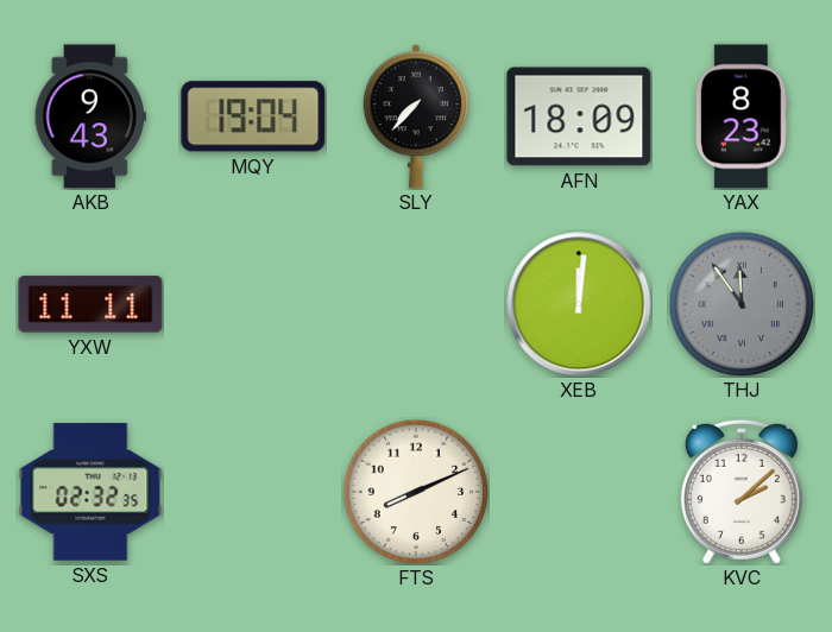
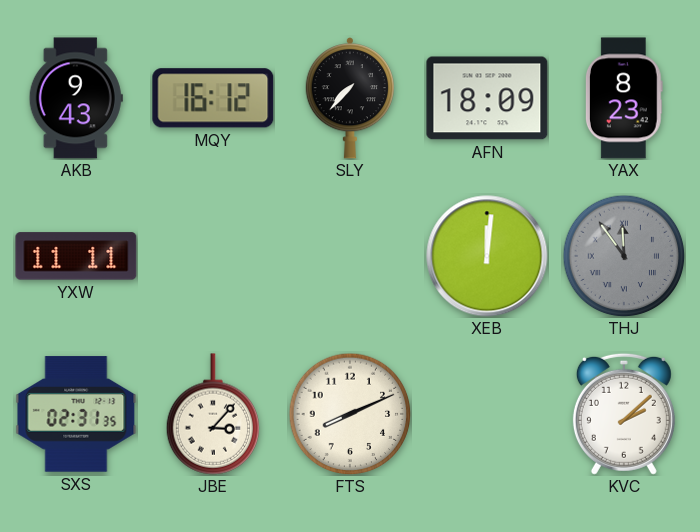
MQY: 19:04 -> 16:12 (213, 98)
SXS: 02:32 -> 02:31 (76, 414)
JBE: none -> 3:07 (212, 414)
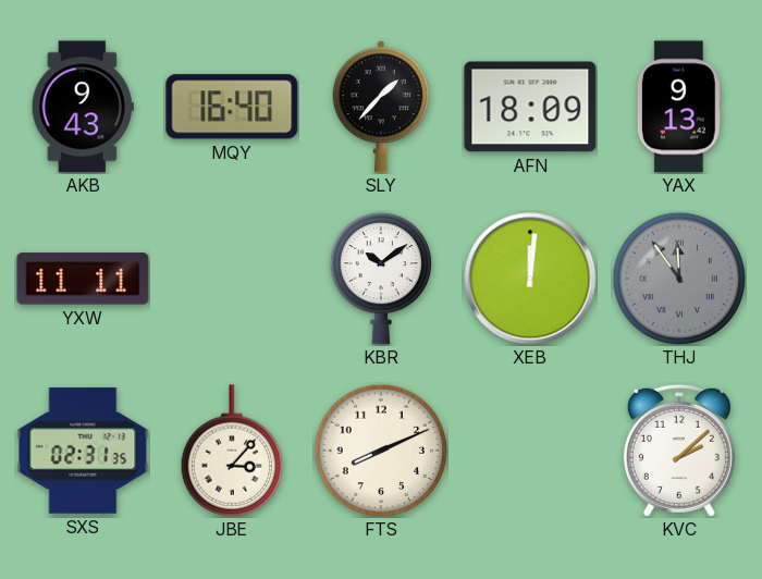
MQY: 16:12 -> 16:40 (232, 107)
SLY: 7:37 -> 1:37 (380, 107)
YAX: 8:23 -> 9:13 (679, 107)
KBR: none -> 10:09 (380, 279)
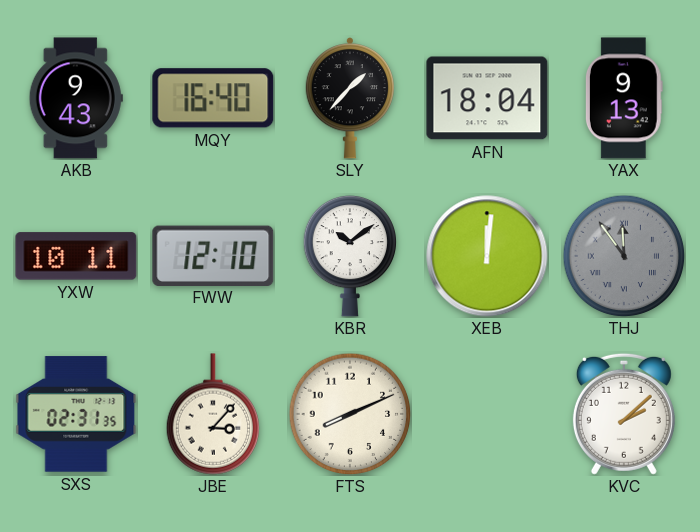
AFN: 18:09 -> 18:04 (487, 98)
YXW: 11:11 -> 10:11 (76, 256)
FWW: none -> 12:10 (213, 255)
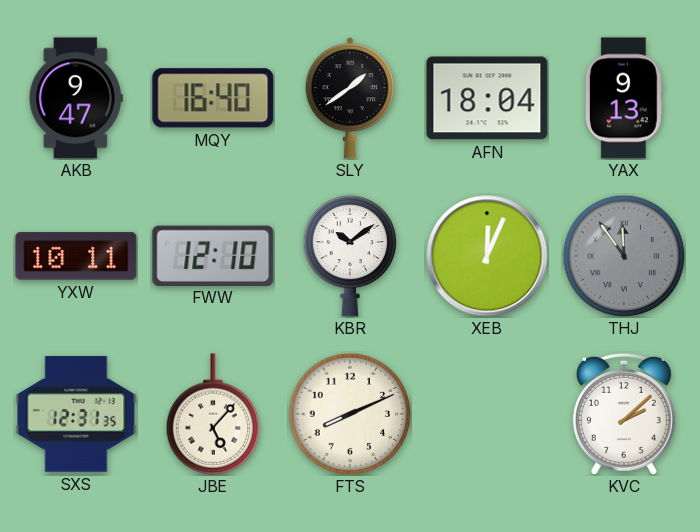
AKB: 9:43 -> 9:47 (76, 98)
SLY: 1:37 -> 1:39 (349, 98)
XEB: 12:01 -> 12:04 (487, 256)
SXS: 02:31 -> 12:31 (76, 414)
JBE: 3:07 -> 5:07 (212, 414)
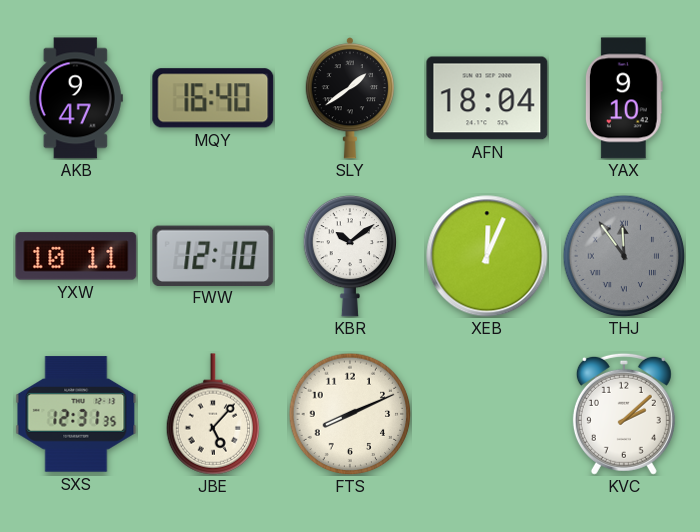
YAX: 9:13 -> 9:10 (624, 98)
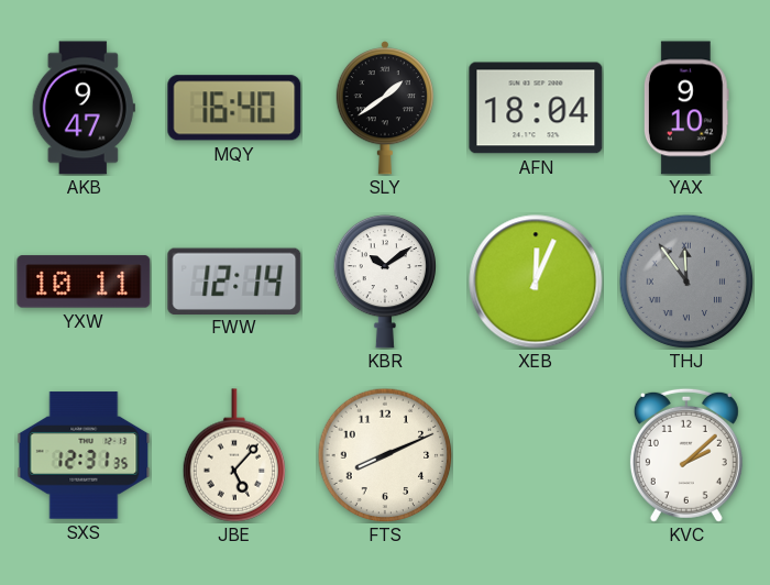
FWW: 12:10 -> 12:14 (234, 280)
